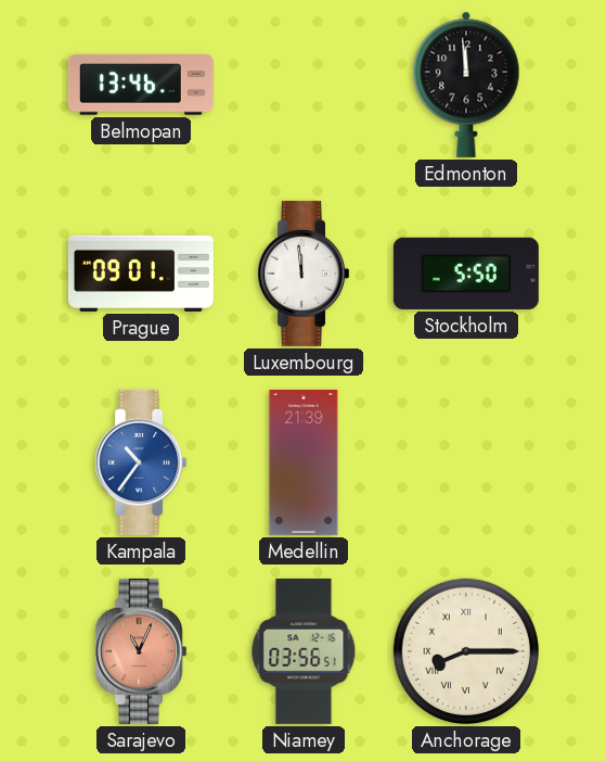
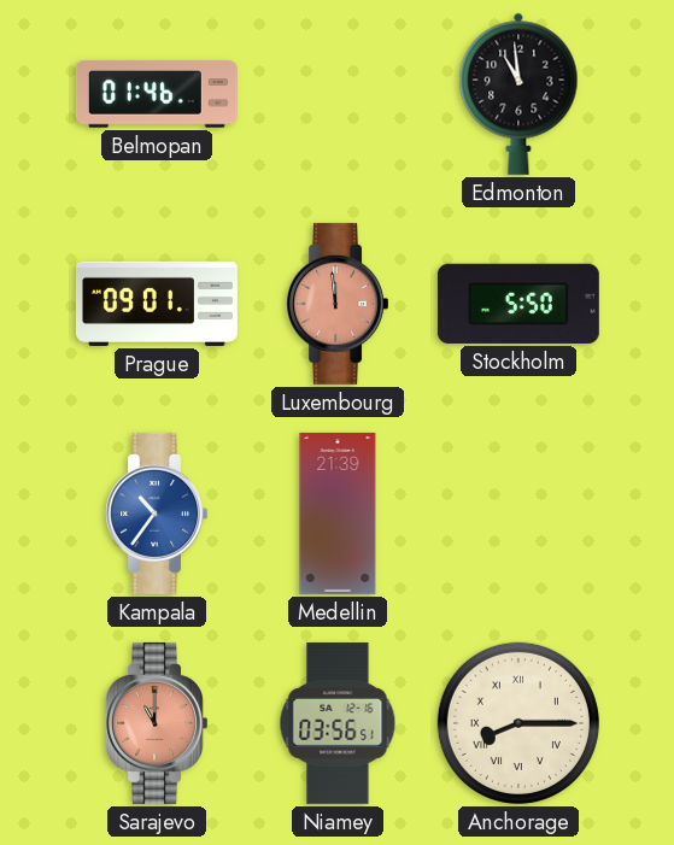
Belmopan: 13:46 -> 01:46 (157, 94)
Edmonton: 11:59 -> 10:59 (518, 94)
Luxembourg dial: white -> salmon (336, 304)
Sarajevo: 11:04 -> 11:00 (156, 723)
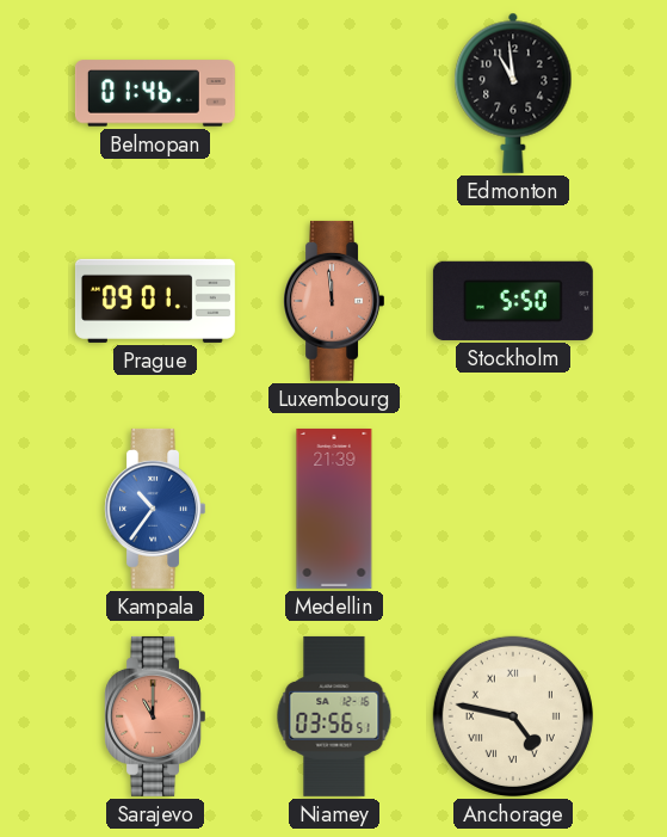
Anchorage: 8:15 -> 4:47 (513, 716)
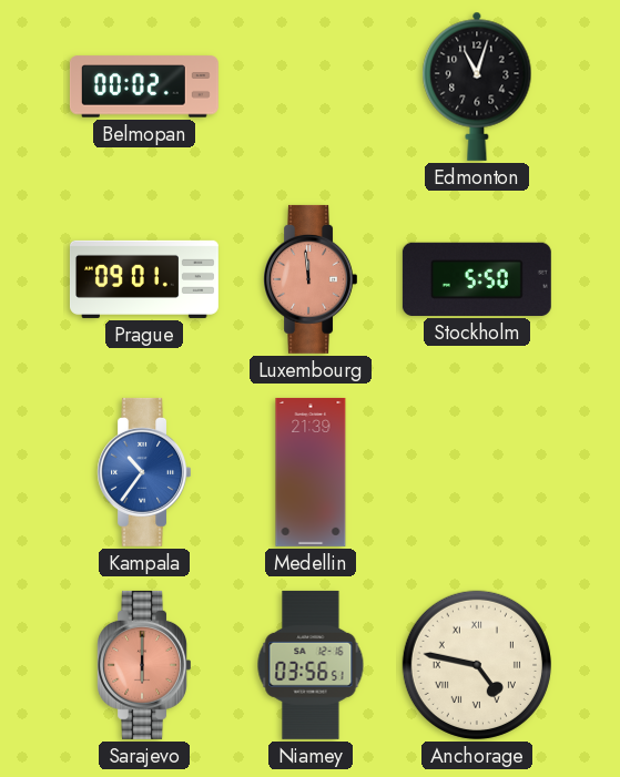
Belmopan: 01:46 -> 00:02 (144, 86)
Edmonton: 10:59 -> 11:03 (477, 86)
Sarajevo: 11:00 -> 6:00 (143, 665)
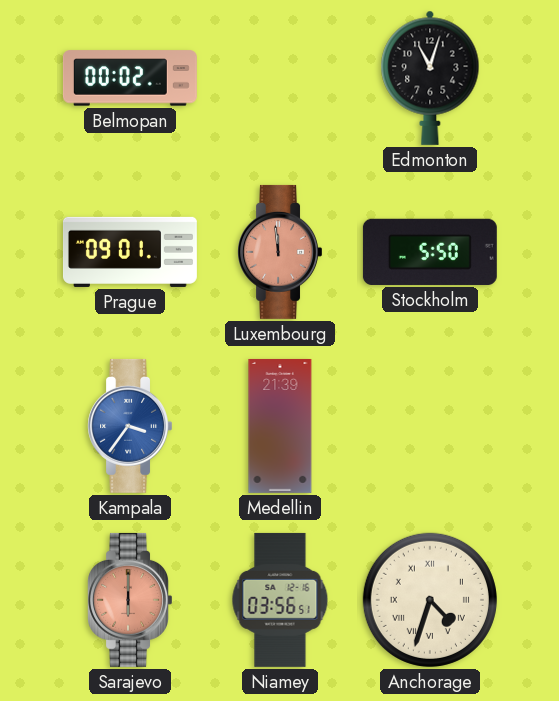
Kampala: 10:36 -> 3:36 (129, 426)
Anchorage: 4:47 -> 4:33 (430, 600)
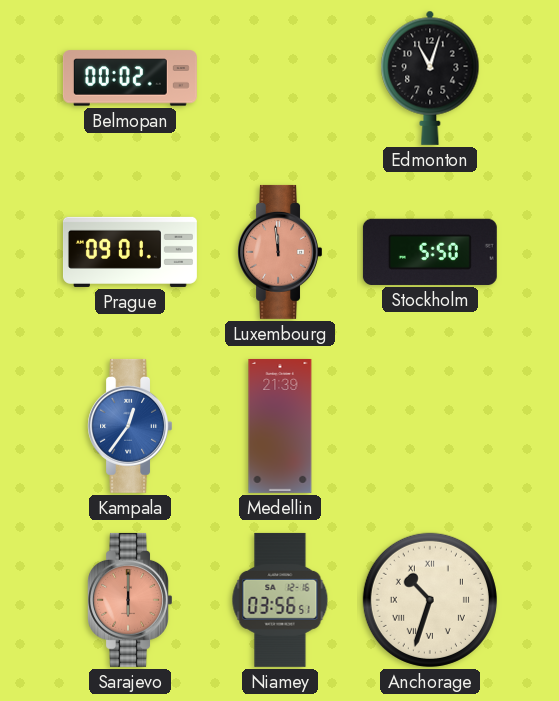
Kampala: 3:36 -> 12:36 (129, 426)
Anchorage: 4:33 -> 10:33 (430, 600)
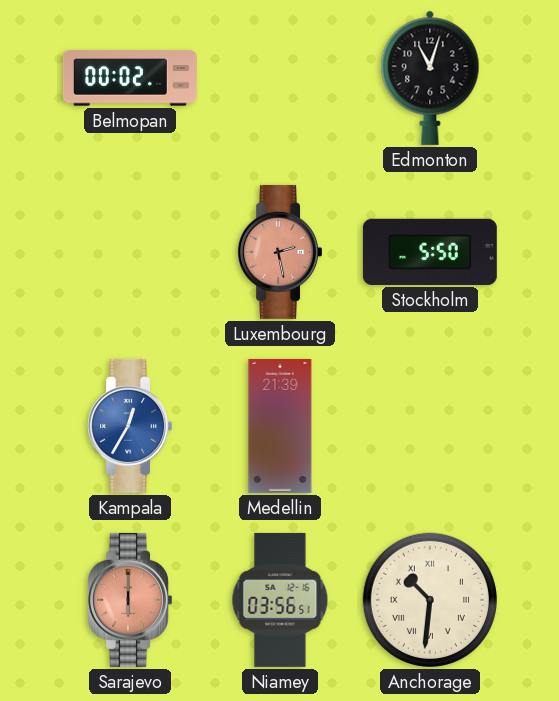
Prague: 09:01 -> none (130, 252)
Luxembourg: 11:59 -> 2:28 (279, 252)
Kampala: 12:36 -> 12:35 (129, 426)
Anchorage: 10:33 -> 10:31 (430, 600)
